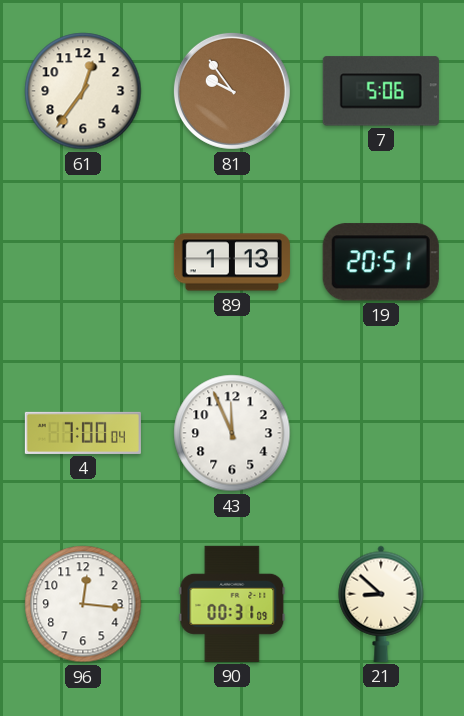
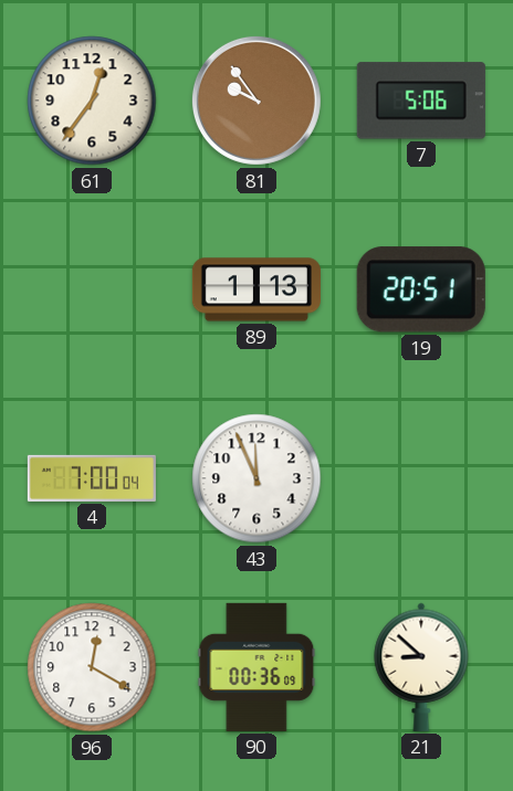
96: 12:16 -> 12:20 (92, 667)
90: 00:31 -> 00:36 (256, 667)
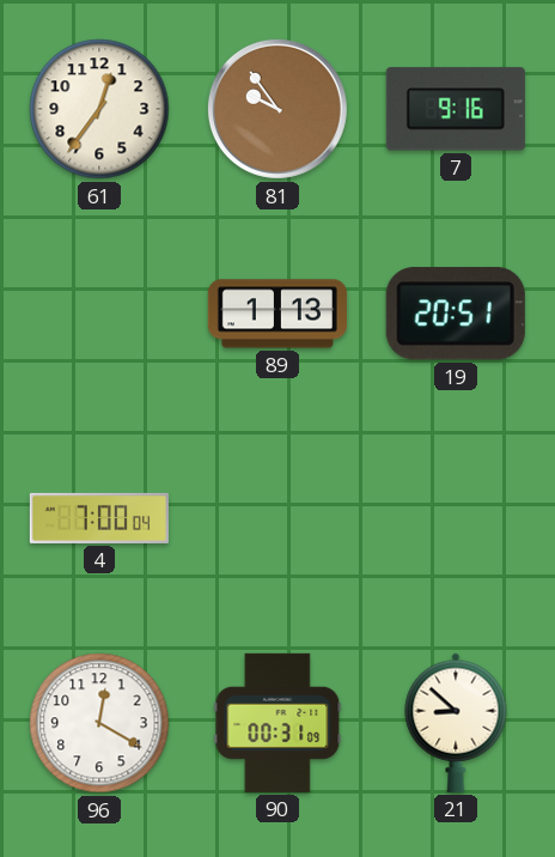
7: 5:06 -> 9:16 (456, 109)
43: 11:56 -> none (256, 478)
90: 00:36 -> 00:31 (277, 723)
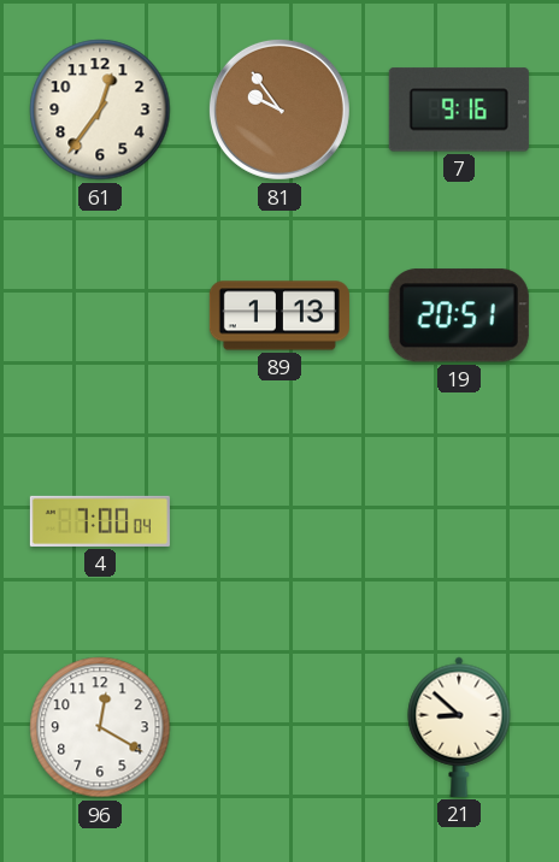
90: 00:31 -> none (277, 723)
